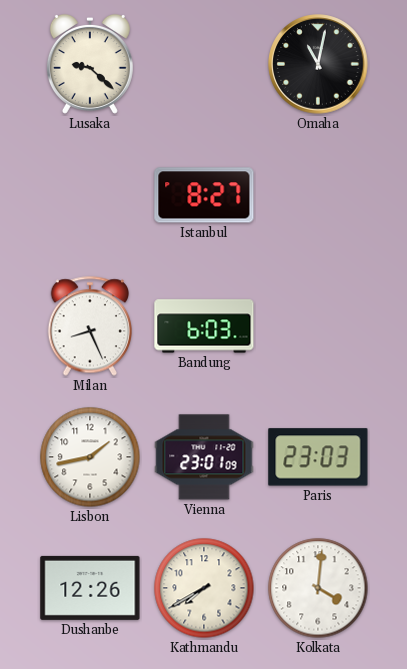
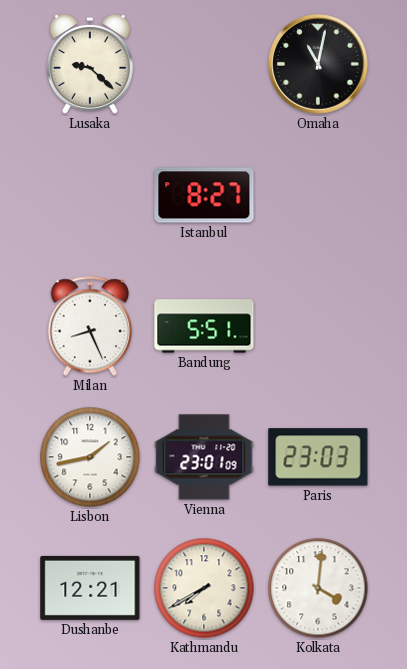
Bandung: 6:03 -> 5:51 (204, 326)
Dushanbe: 12:26 -> 12:21 (90, 588)
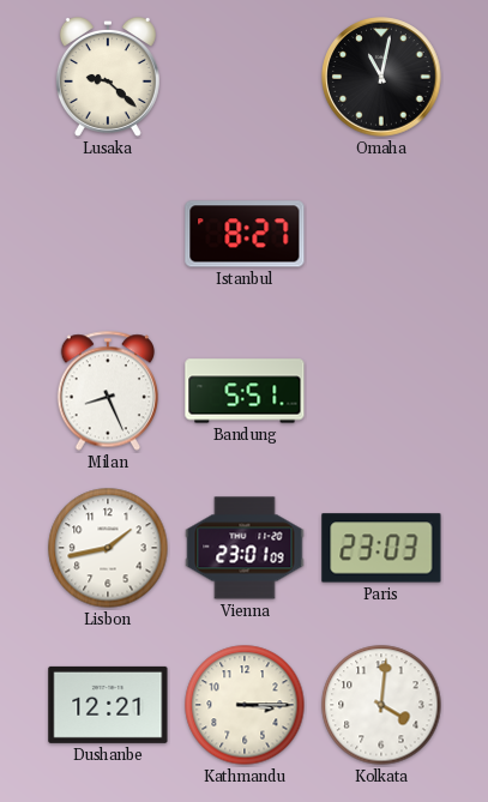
Kathmandu: 7:40 -> 3:15 (245, 705)
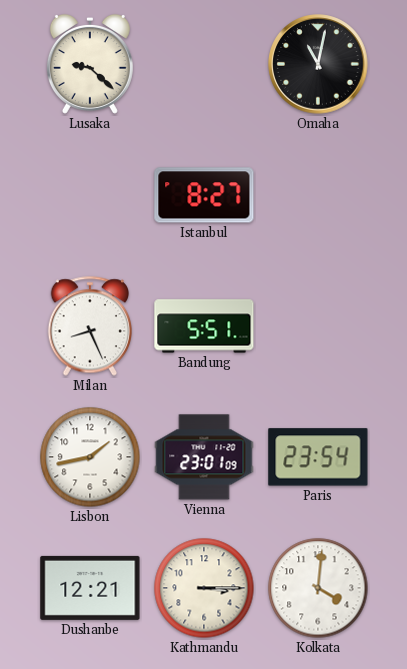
Paris: 23:03 -> 23:54 (318, 457)
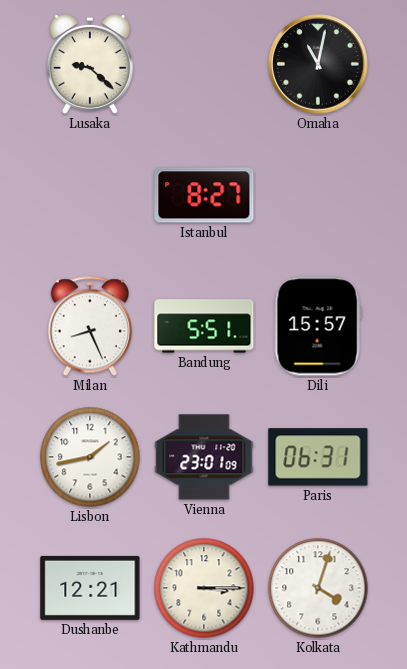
Dili: none -> 15:57 (318, 326)
Paris: 23:54 -> 06:31 (318, 457)
Kolkata: 4:01 -> 4:03 (318, 588)
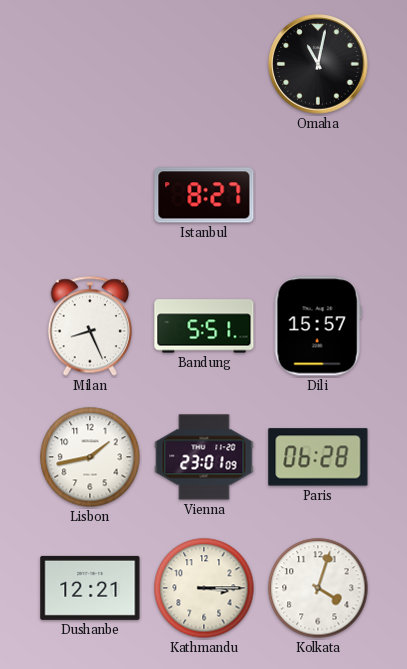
Lusaka: 9:22 -> none (90, 64)
Paris: 06:31 -> 06:28 (318, 457)
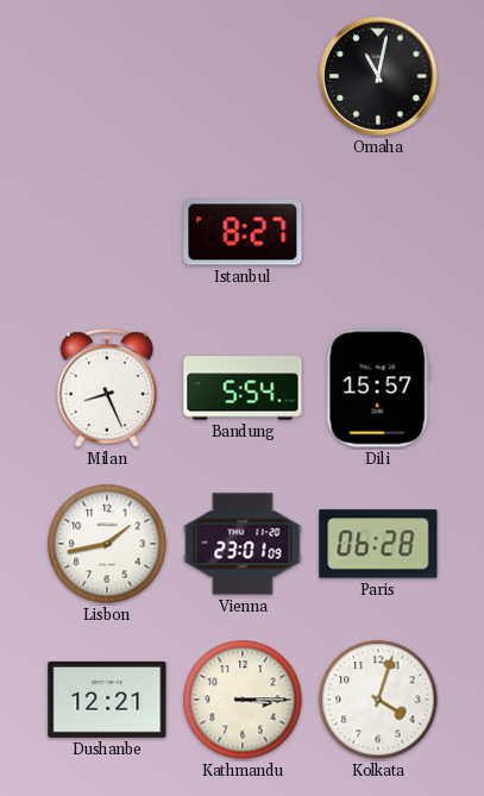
Bandung: 5:51 -> 5:54 (243, 388)
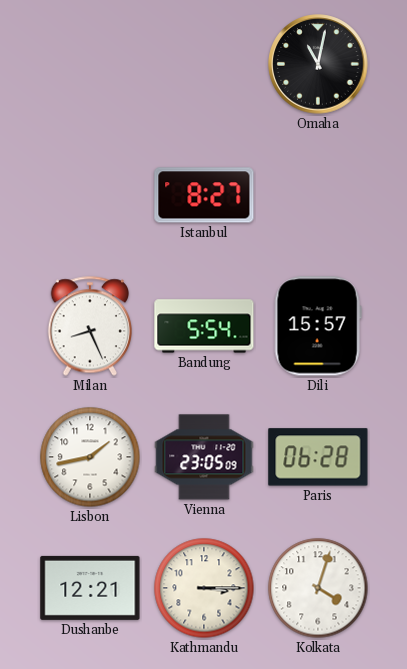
Vienna: 23:01 -> 23:05 (204, 457)
